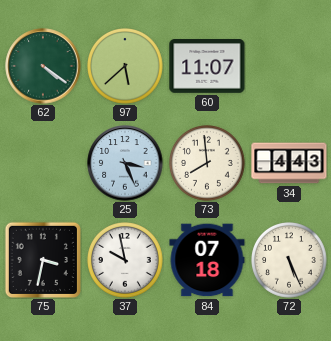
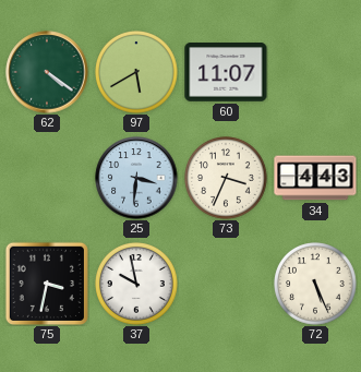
97: 5:38 -> 5:40 (137, 73)
25: 3:26 -> 3:31 (136, 178)
73: 7:59 -> 3:34 (227, 179)
84: 07:18 -> none (207, 260)
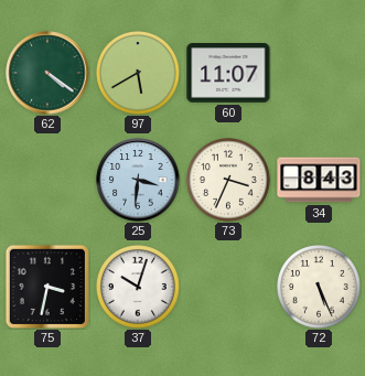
34: 4:43 -> 8:43 (319, 180)
37: 9:58 -> 10:03 (139, 288)
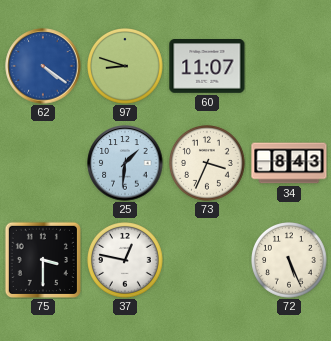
62 dial: green -> blue (43, 66)
97: 5:40 -> 8:48 (126, 67)
25: 3:31 -> 1:31 (125, 163)
75: 3:32 -> 3:30 (42, 259)
37: 10:03 -> 12:47 (126, 261)
